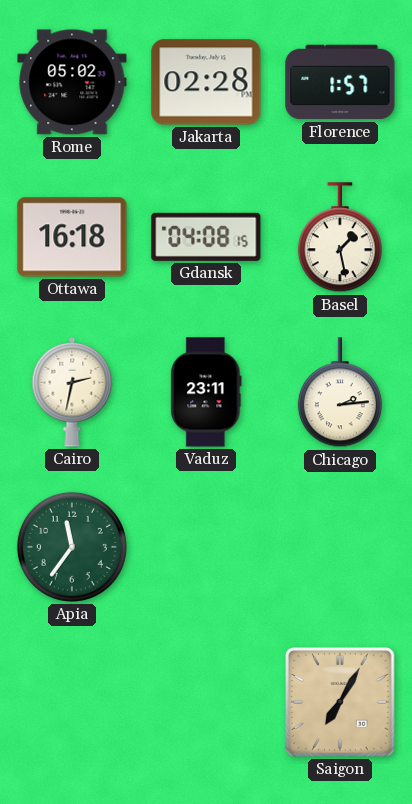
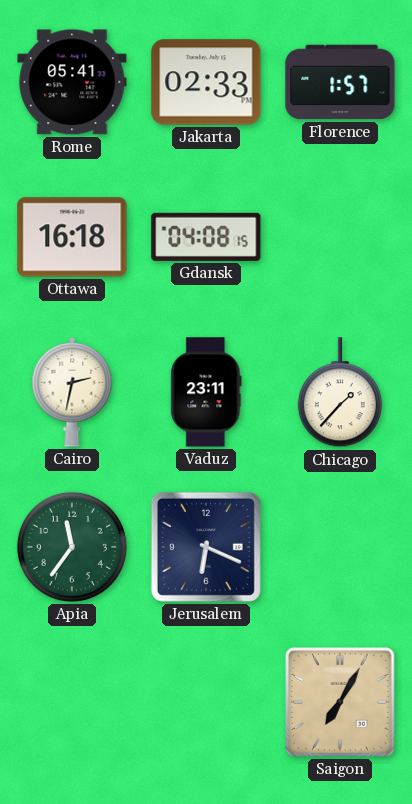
Rome: 05:02 -> 05:41 (72, 82)
Jakarta: 02:28 -> 02:33 (206, 82)
Basel: 1:28 -> none (340, 238)
Chicago: 2:14 -> 1:37 (340, 393)
Jerusalem: none -> 6:19 (206, 547)
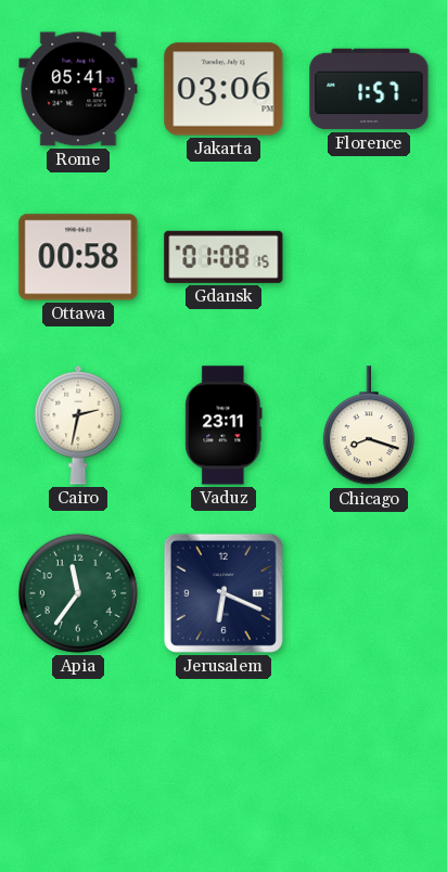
Jakarta: 02:33 -> 03:06 (224, 89)
Ottawa: 16:18 -> 00:58 (78, 257)
Gdansk: 04:08 -> 01:08 (224, 257)
Chicago: 1:37 -> 8:18 (369, 426)
Saigon: 7:05 -> none (340, 702)
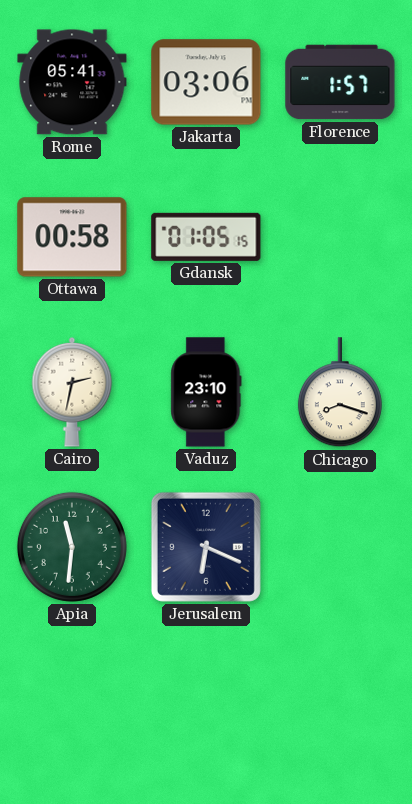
Gdansk: 01:08 -> 01:05 (206, 237)
Vaduz: 23:11 -> 23:10 (206, 392)
Apia: 11:36 -> 11:31 (72, 547)
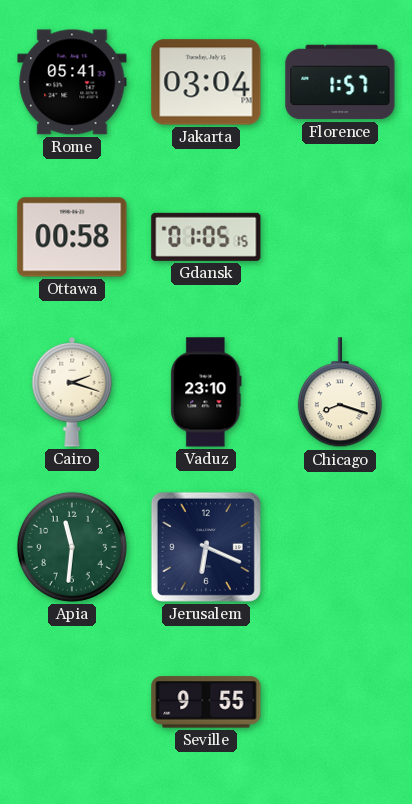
Jakarta: 03:06 -> 03:04 (206, 82)
Cairo: 2:32 -> 2:18 (72, 393)
Seville: none -> 9:55 (206, 702)
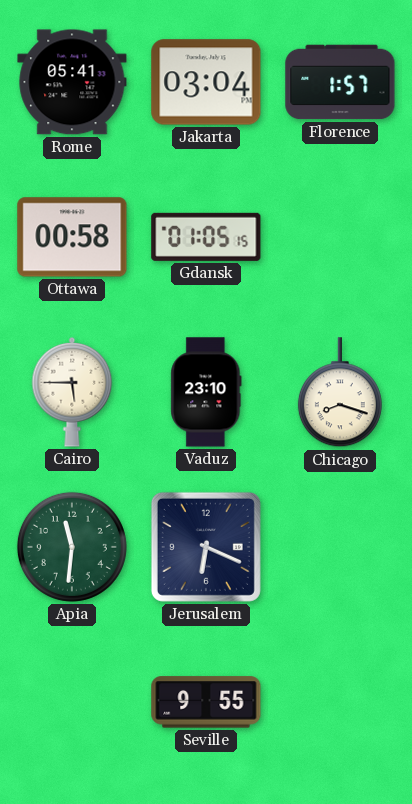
Cairo: 2:18 -> 5:45 (72, 393)
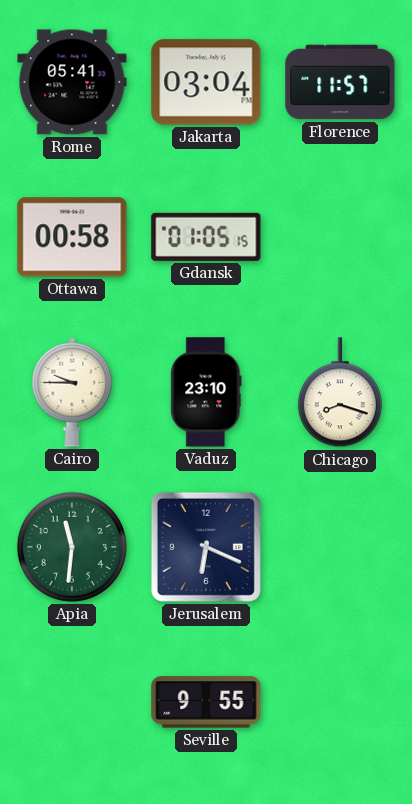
Florence: 1:57 -> 11:57 (340, 82)
Cairo: 5:45 -> 9:45 (72, 393)
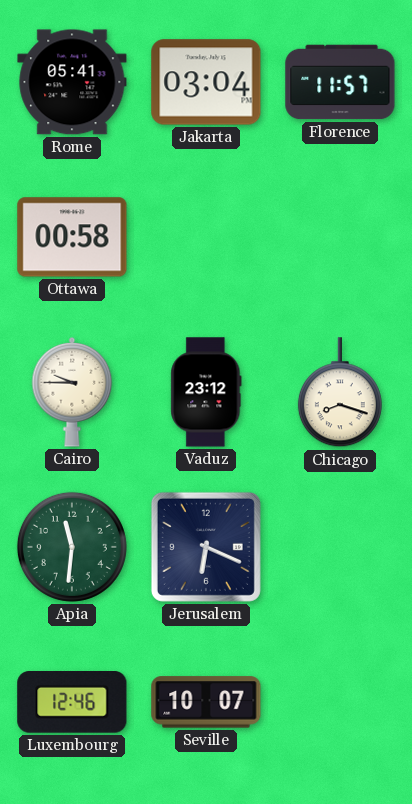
Gdansk: 01:05 -> none (206, 237)
Vaduz: 23:10 -> 23:12 (206, 392)
Luxembourg: none -> 12:46 (72, 703)
Seville: 9:55 -> 10:07 (206, 702)
